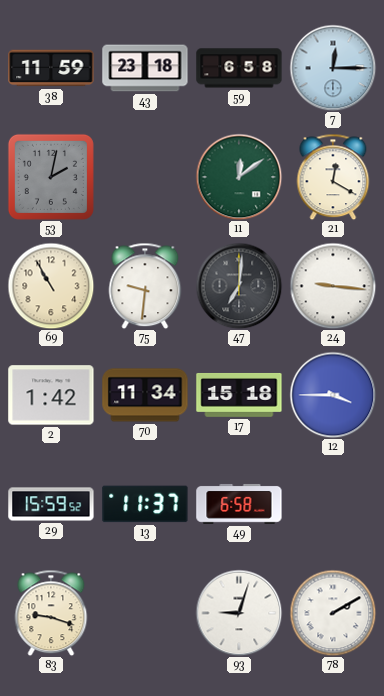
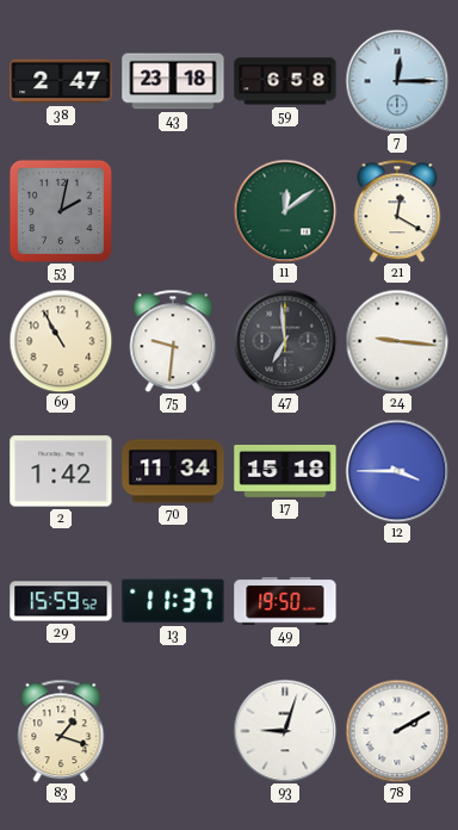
38: 11:59 -> 2:47 (61, 81)
47: 7:01 -> 6:59 (285, 341)
49: 6:58 -> 19:50 (285, 601)
83: 9:18 -> 1:18 (61, 731)
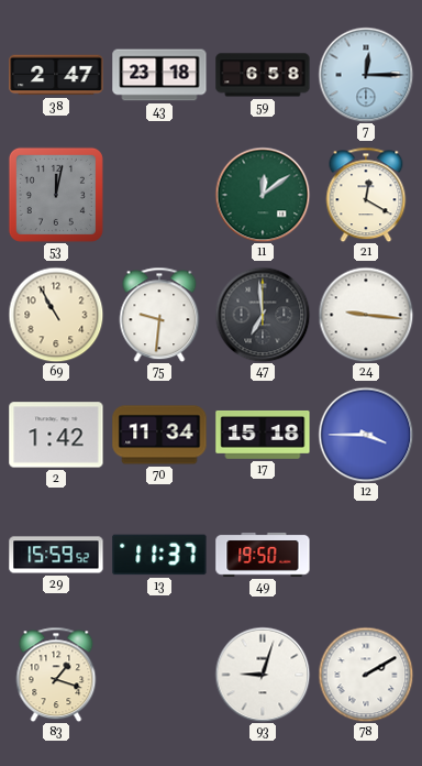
53: 2:02 -> 12:02 (56, 195)
